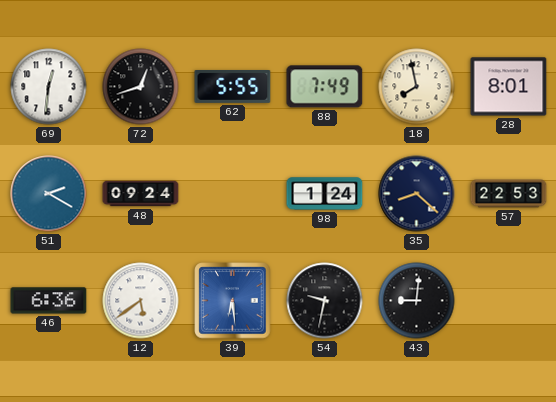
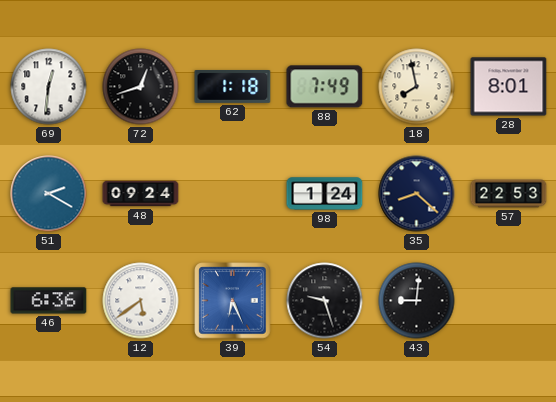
62: 5:55 -> 1:18 (233, 87)
39: 6:29 -> 6:26 (233, 301)
54: 9:32 -> 9:27 (325, 301)
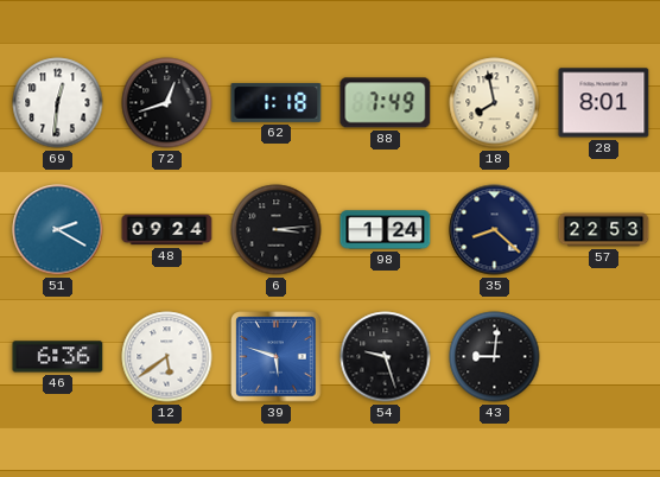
6: none -> 3:14 (277, 230)
39: 6:26 -> 5:48 (277, 357)
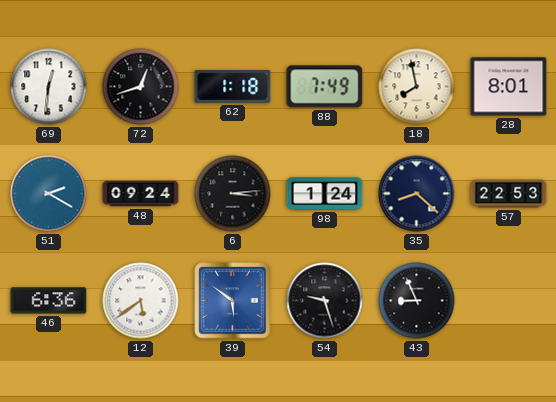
39: 5:48 -> 5:51 (233, 301)
43: 9:01 -> 8:56 (417, 301)
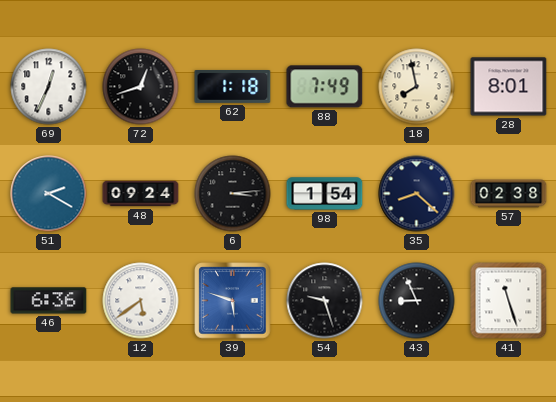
69: 12:31 -> 12:34 (49, 87)
98: 1:24 -> 1:54 (325, 194)
57: 22:53 -> 02:38 (509, 194)
39: 5:51 -> 5:48 (233, 301)
41: none -> 11:27 (509, 301)
